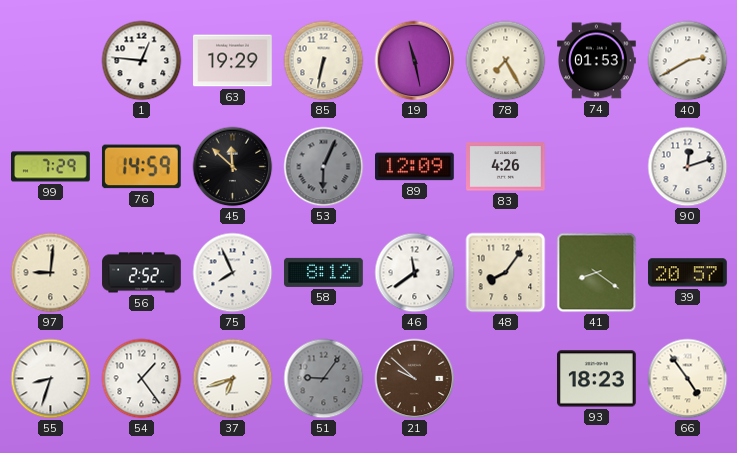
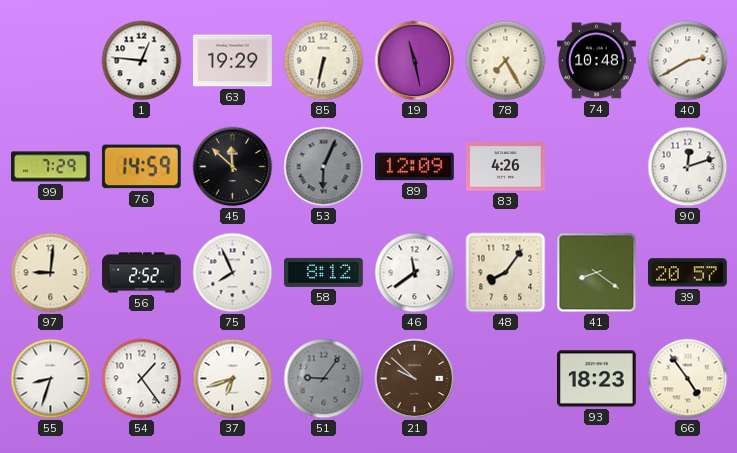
74: 01:53 -> 10:48 (597, 61)
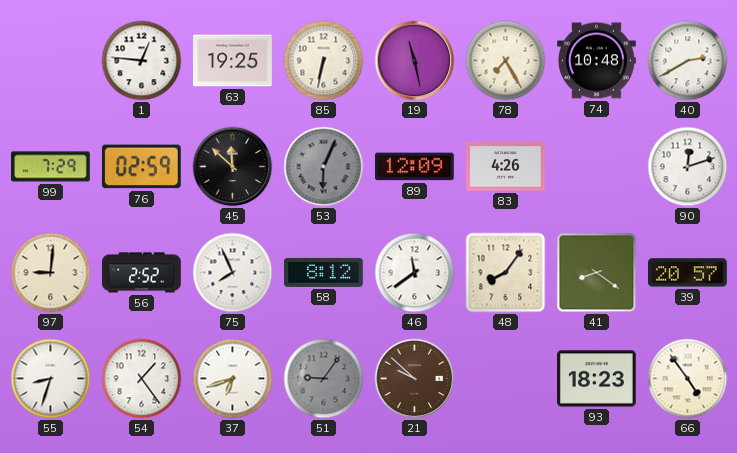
63: 19:29 -> 19:25 (233, 61)
76: 14:59 -> 02:59 (141, 167)
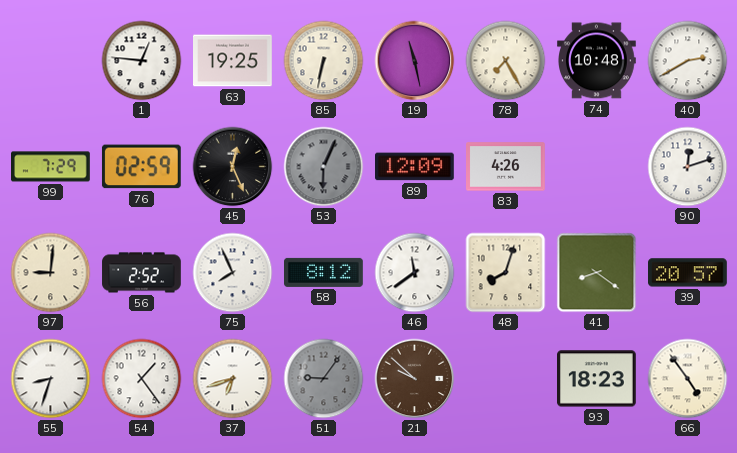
45: 11:52 -> 12:26 (233, 167)
48: 8:06 -> 8:03 (506, 273)
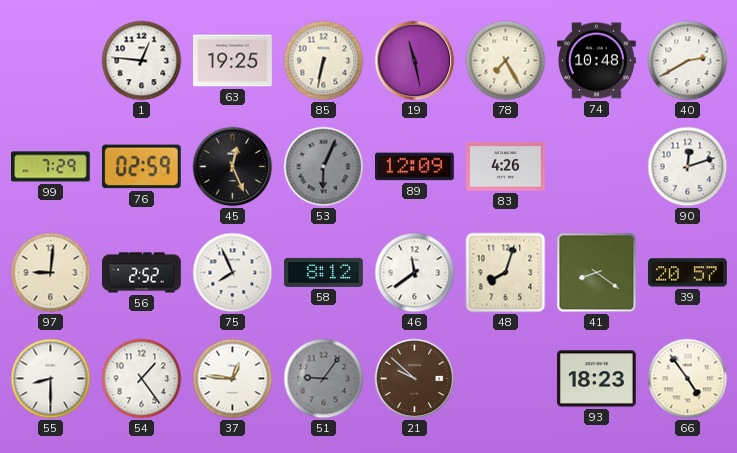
55: 8:33 -> 8:30 (51, 379)
37: 6:42 -> 12:46 (233, 379)
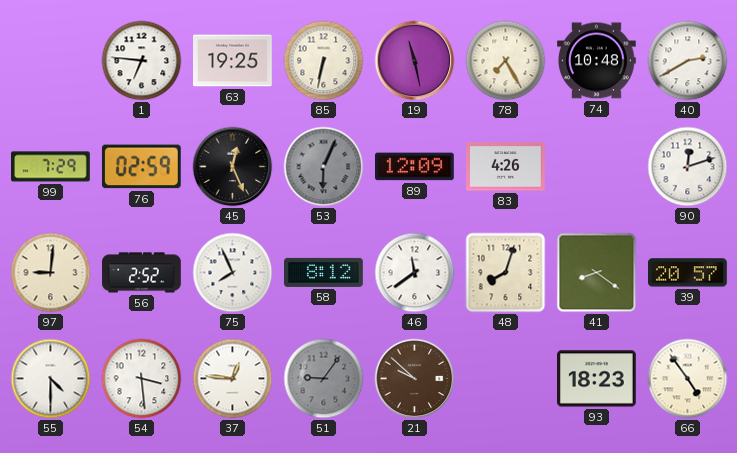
1: 12:46 -> 6:46 (142, 61)
55: 8:30 -> 4:30 (51, 379)
54: 1:24 -> 3:29 (142, 379)
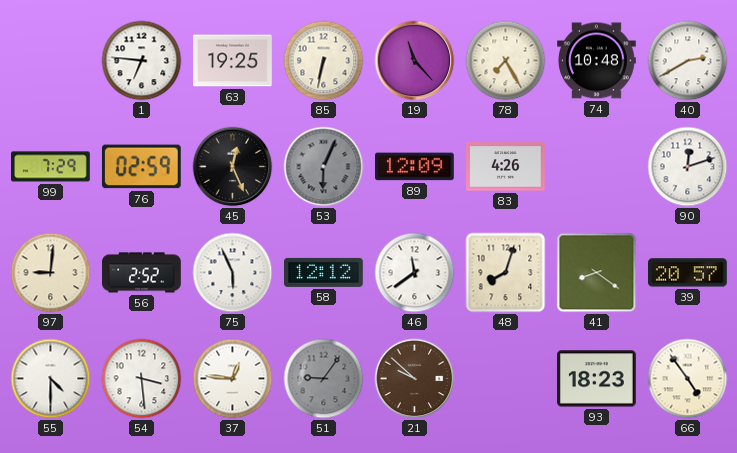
19: 11:28 -> 11:23 (415, 61)
75: 7:56 -> 5:56 (233, 273)
58: 8:12 -> 12:12 (324, 272)
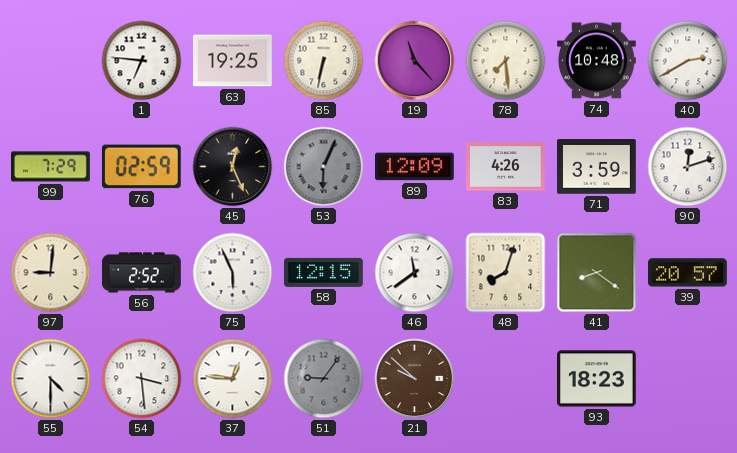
78: 7:25 -> 7:29 (506, 61)
71: none -> 3:59 (597, 167)
58: 12:12 -> 12:15 (324, 272)
66: 4:54 -> none (688, 379)
